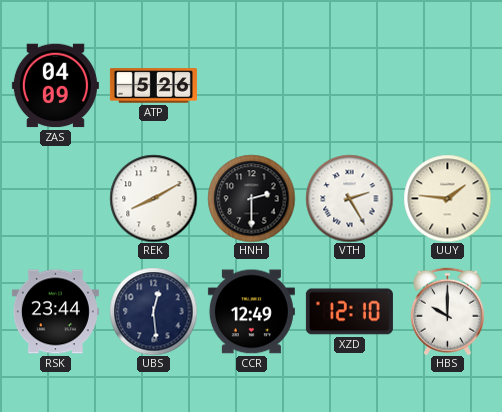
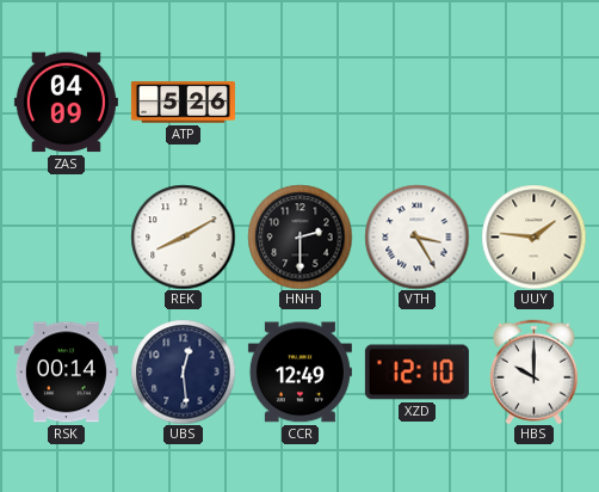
VTH: 2:25 -> 3:25 (416, 236)
RSK: 23:44 -> 00:14 (66, 373)
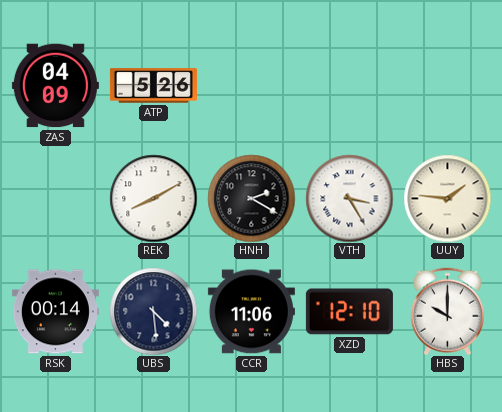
HNH: 2:30 -> 2:20 (251, 198)
UBS: 12:29 -> 4:29 (153, 311)
CCR: 12:49 -> 11:06 (251, 312)
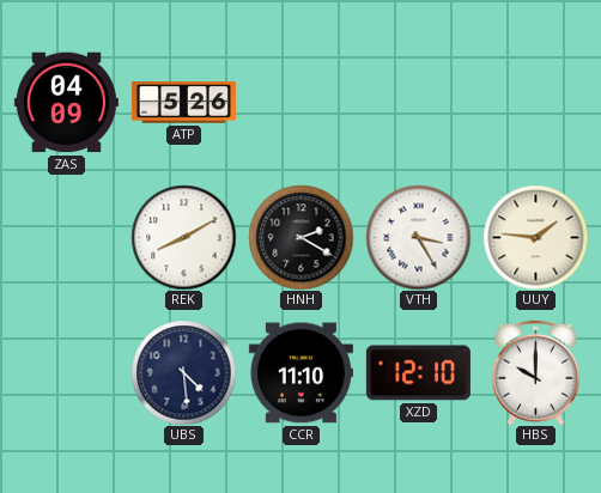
RSK: 00:14 -> none (55, 312)
CCR: 11:06 -> 11:10 (300, 373)
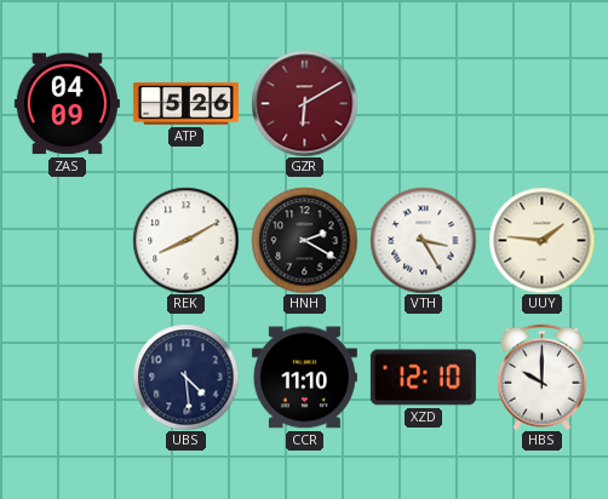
GZR: none -> 6:10 (304, 103)
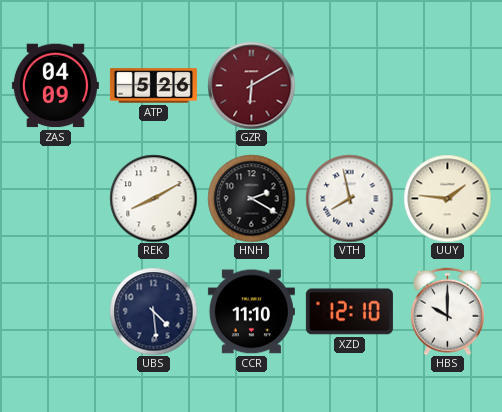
VTH: 3:25 -> 7:58 (349, 198)
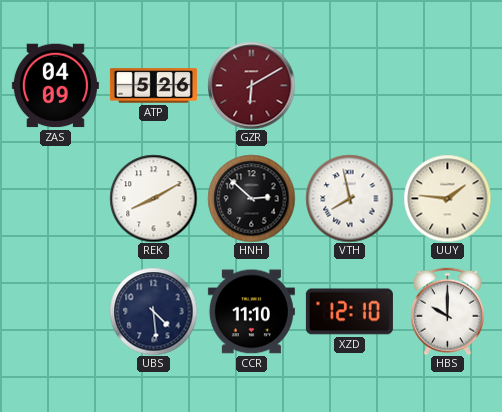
HNH: 2:20 -> 2:52 (251, 198)
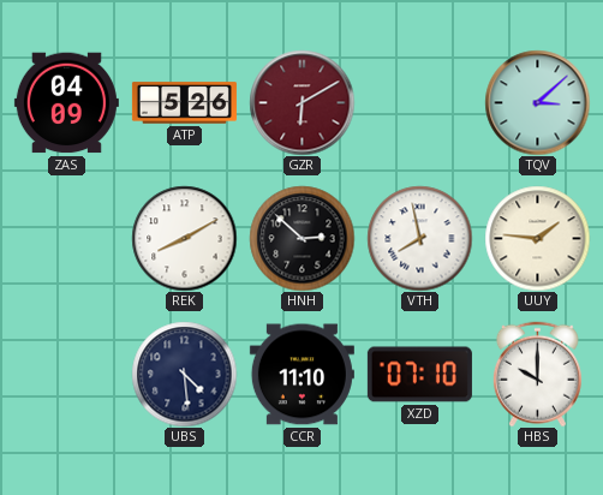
TQV: none -> 3:08 (537, 102)
XZD: 12:10 -> 07:10 (419, 375)
